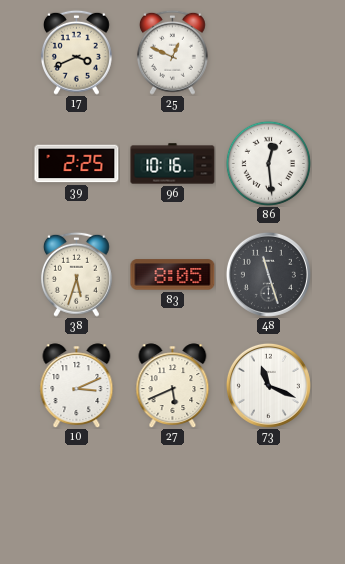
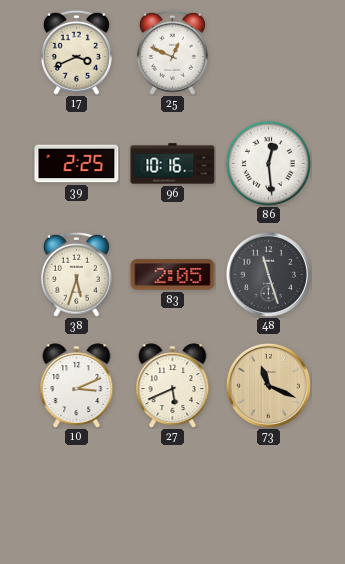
83: 8:05 -> 2:05 (173, 275)
73 dial: white -> champagne (268, 385)
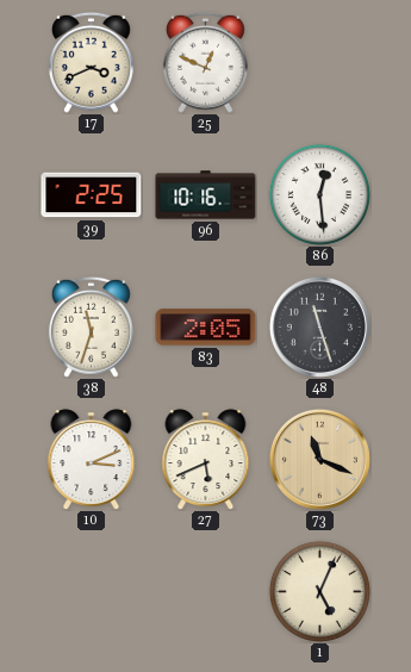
38: 5:33 -> 11:33 (91, 326)
1: none -> 5:04 (319, 591)
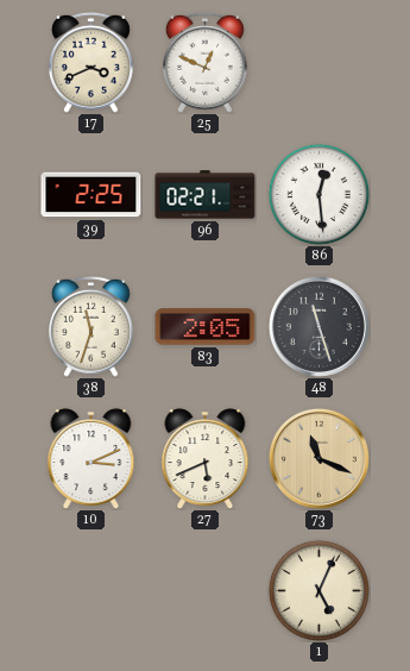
96: 10:16 -> 02:21 (206, 195)
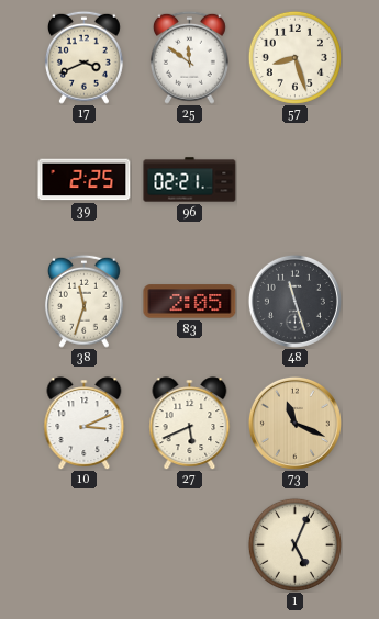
25: 12:49 -> 11:51 (189, 57)
57: none -> 8:27 (294, 57)
86: 12:29 -> none (318, 194)
